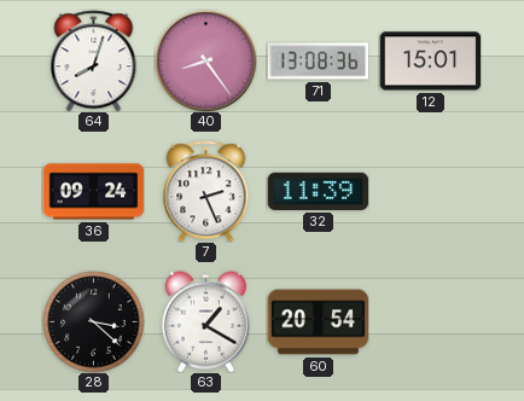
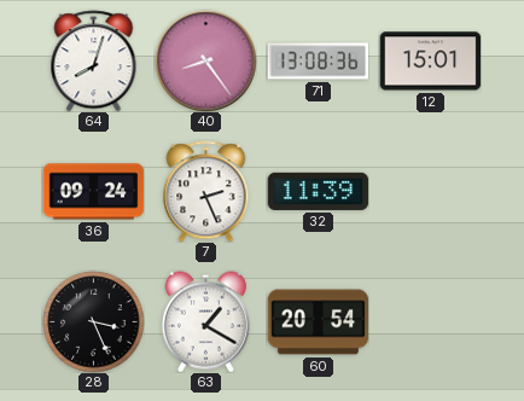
28: 3:22 -> 3:26 (93, 321)
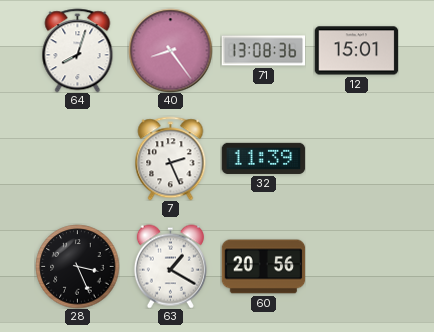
36: 09:24 -> none (93, 192)
60: 20:54 -> 20:56 (263, 267)
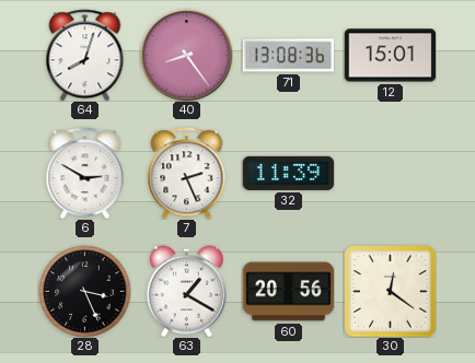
6: none -> 2:50 (85, 173)
30: none -> 12:21 (390, 291)
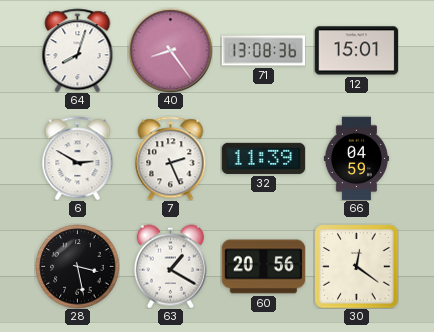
66: none -> 04:59 (356, 158)
28: 3:26 -> 3:28 (77, 266)
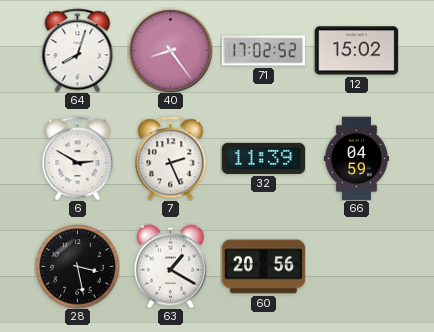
71: 13:08 -> 17:02 (263, 51)
12: 15:01 -> 15:02 (356, 51)
30: 12:21 -> none (356, 266)
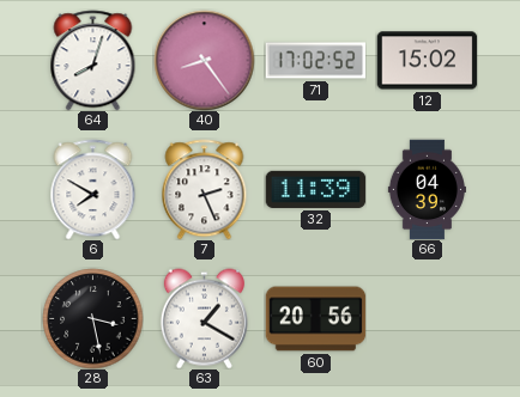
6: 2:50 -> 7:50 (93, 189)
66: 04:59 -> 04:39 (427, 189)
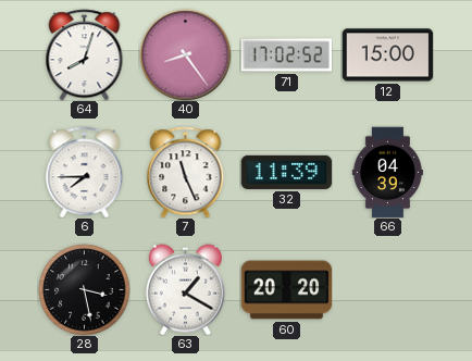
12: 15:02 -> 15:00 (387, 55)
6: 7:50 -> 7:45 (85, 172)
7: 2:26 -> 11:26 (186, 172)
60: 20:56 -> 20:20 (286, 290)
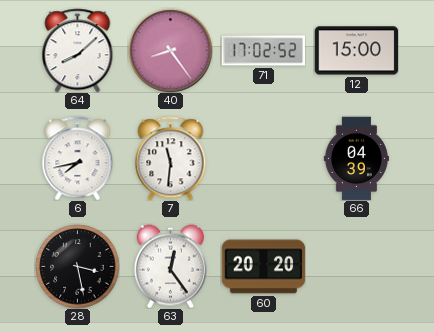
64: 8:03 -> 8:08 (78, 50)
6: 7:45 -> 7:43 (78, 158)
7: 11:26 -> 11:31 (171, 158)
32: 11:39 -> none (286, 172)
63: 1:20 -> 12:24 (170, 266)
